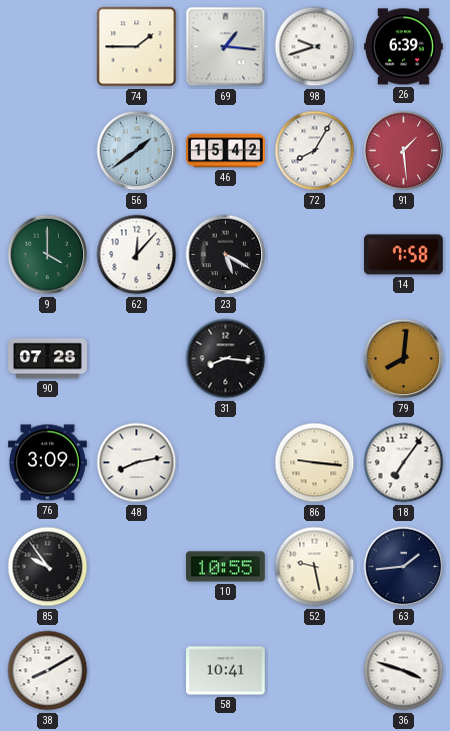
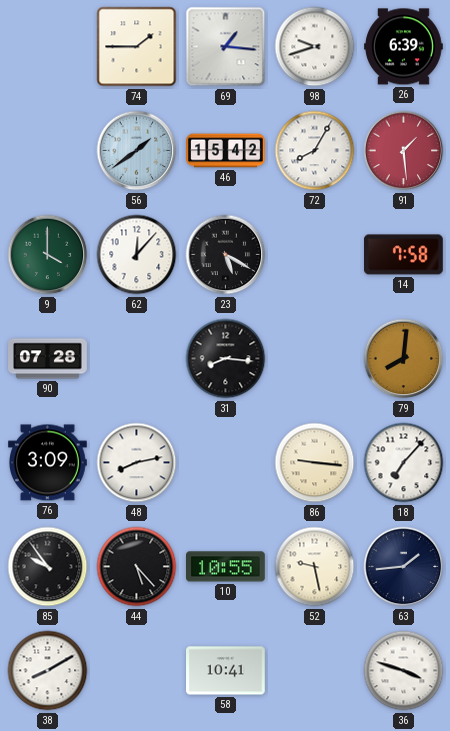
18: 7:06 -> 7:07 (404, 463)
44: none -> 5:23 (137, 567)
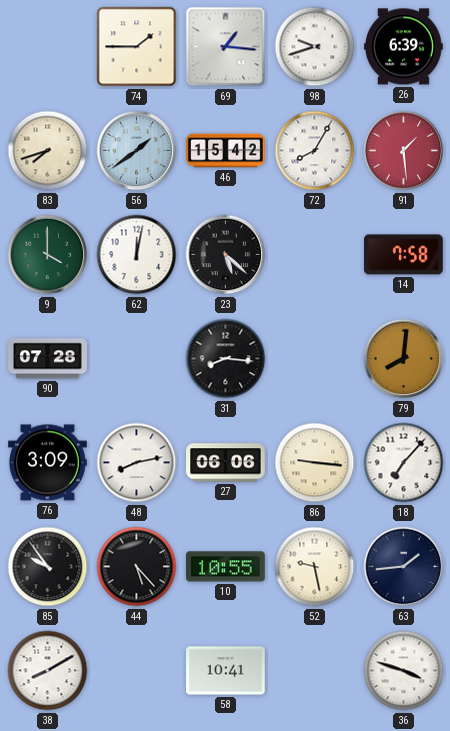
83: none -> 7:42 (48, 151)
62: 12:07 -> 12:02 (137, 255)
23: 5:20 -> 5:22 (226, 255)
27: none -> 06:06 (226, 463)
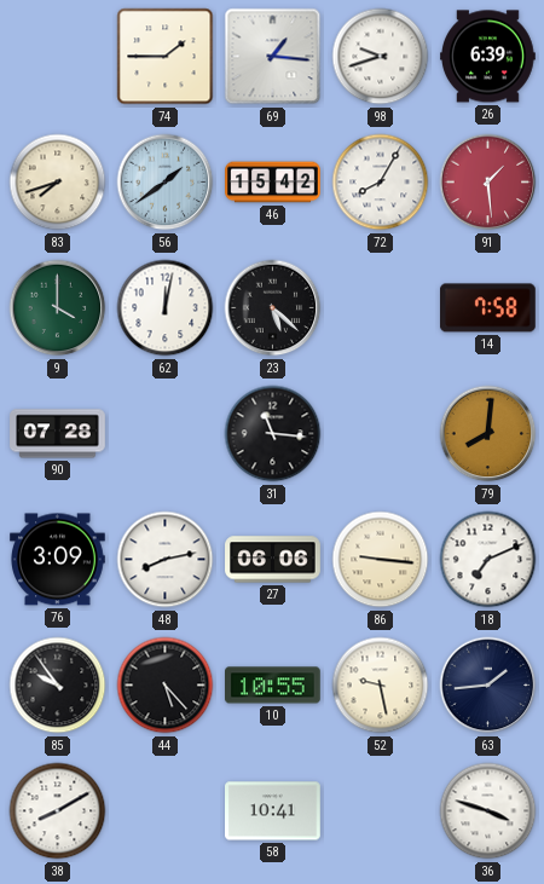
31: 8:16 -> 11:16 (273, 434)
18: 7:07 -> 7:11 (488, 560)
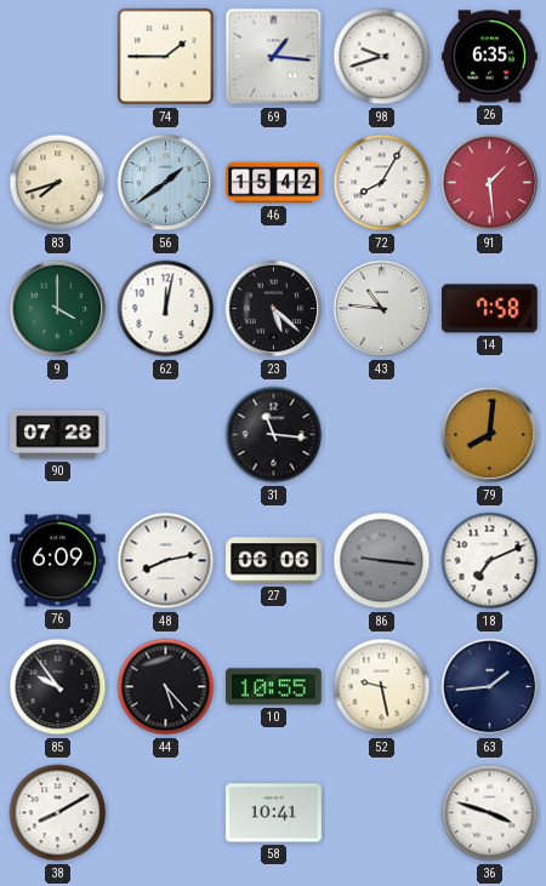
26: 6:39 -> 6:35 (490, 57)
43: none -> 10:46 (382, 309)
76: 3:09 -> 6:09 (58, 561)
86 dial: cream -> grey (382, 561)
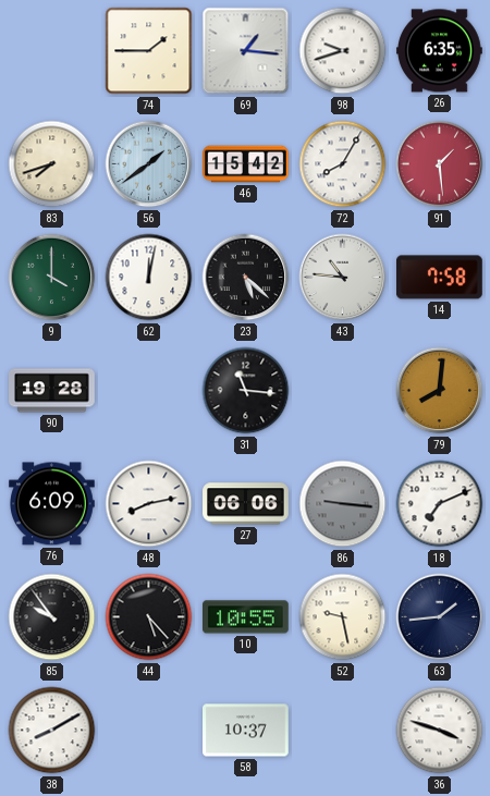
90: 07:28 -> 19:28 (52, 391)
58: 10:41 -> 10:37 (246, 731)
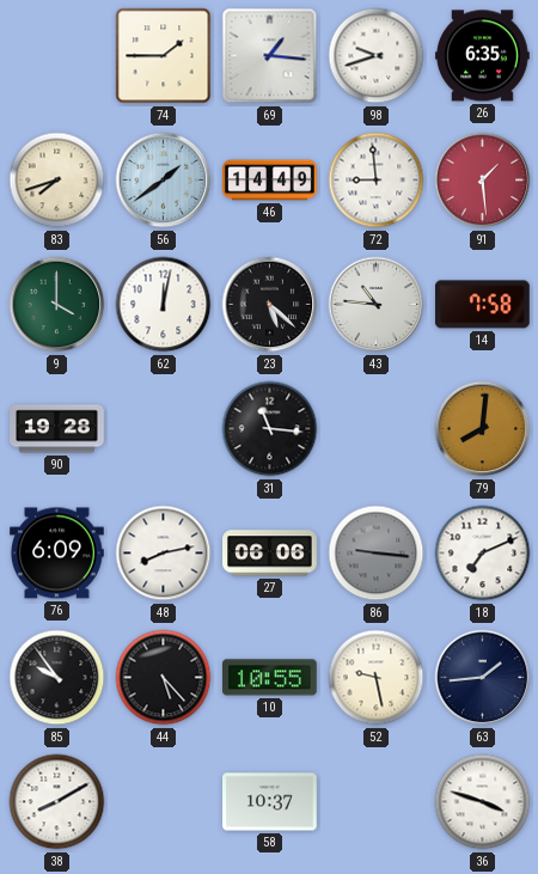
46: 15:42 -> 14:49 (270, 181)
72: 8:05 -> 8:59 (377, 181)
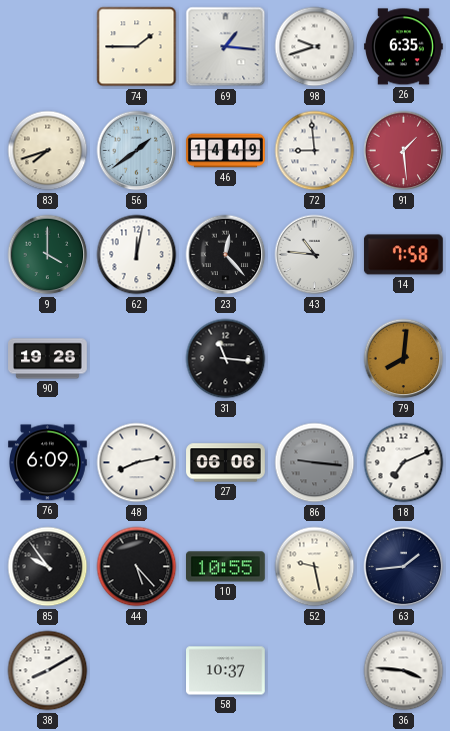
23: 5:22 -> 12:23 (226, 255)
36: 3:48 -> 3:46 (404, 671)
